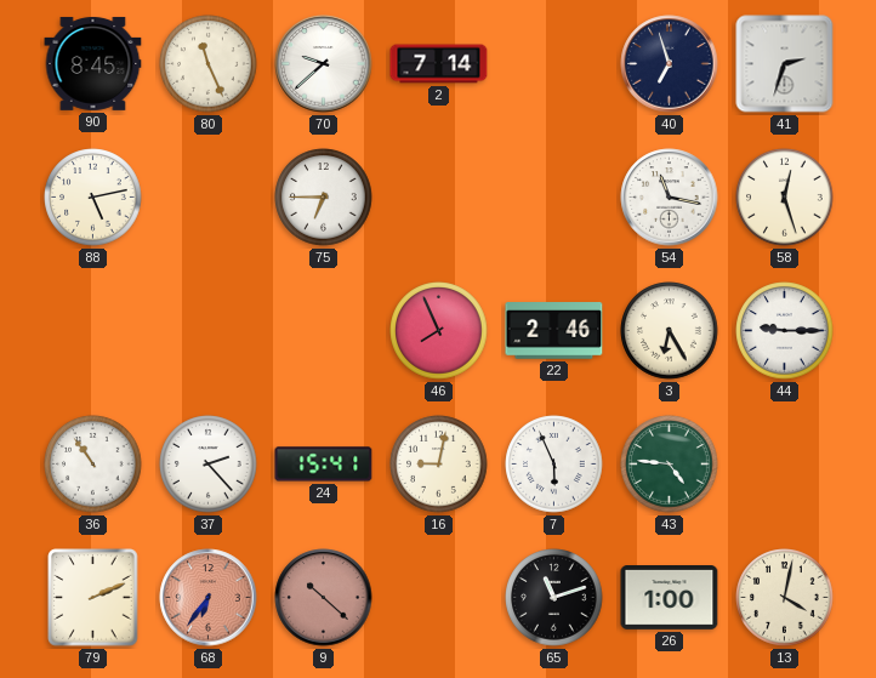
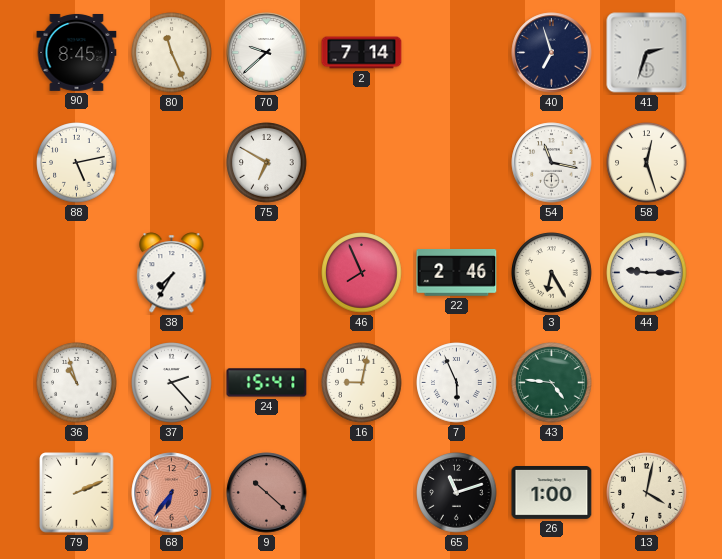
75: 6:45 -> 6:50 (267, 163)
38: none -> 7:35 (172, 273)
36: 10:54 -> 10:57 (77, 383)
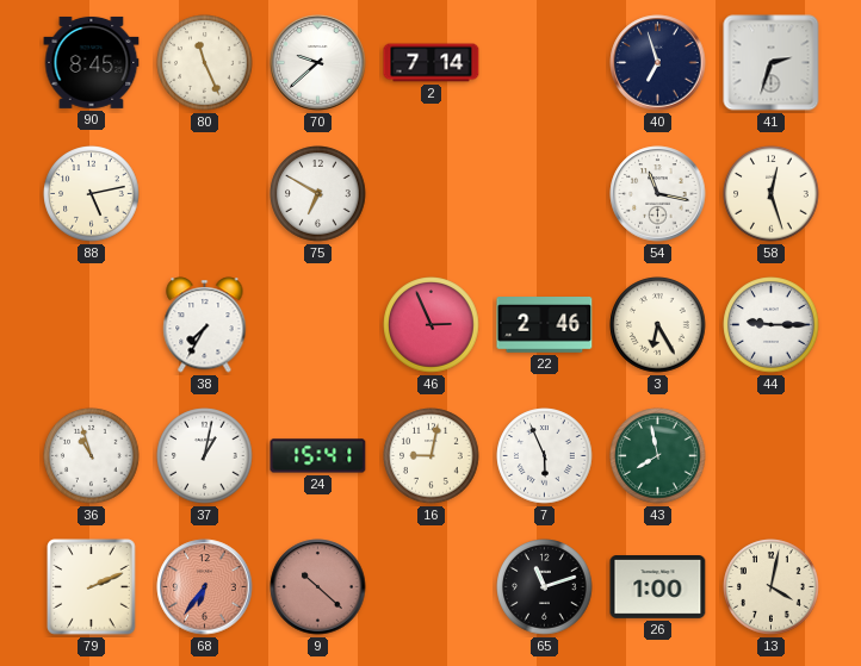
46: 7:56 -> 2:56 (432, 325)
37: 2:23 -> 1:02 (205, 456)
43: 4:46 -> 7:58 (658, 456)
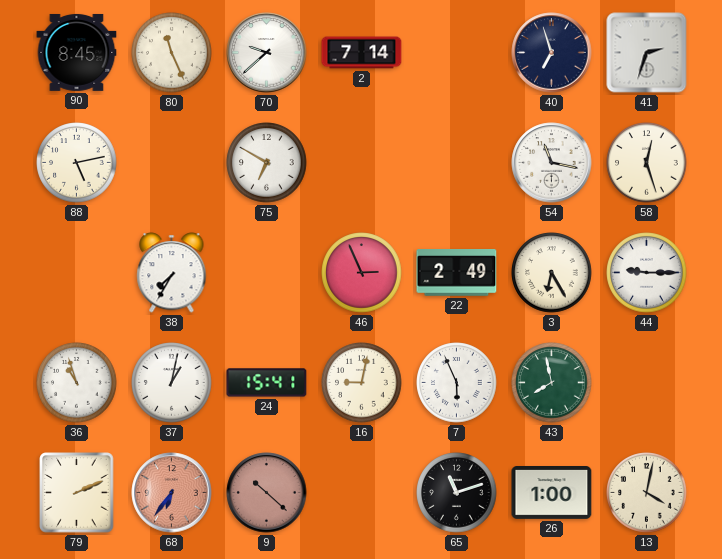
22: 2:46 -> 2:49 (457, 273)
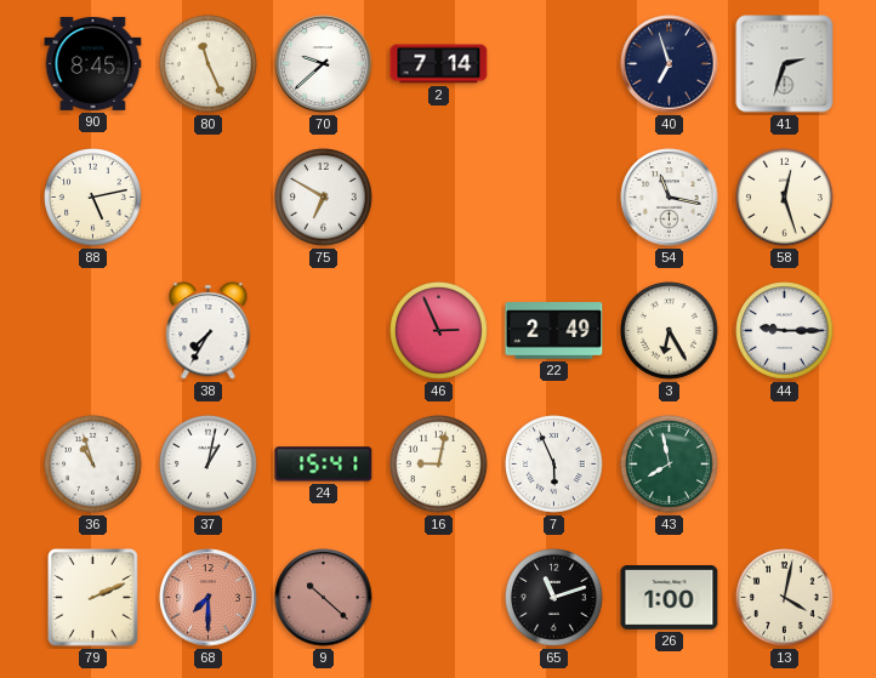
68: 6:36 -> 7:30 (209, 598)
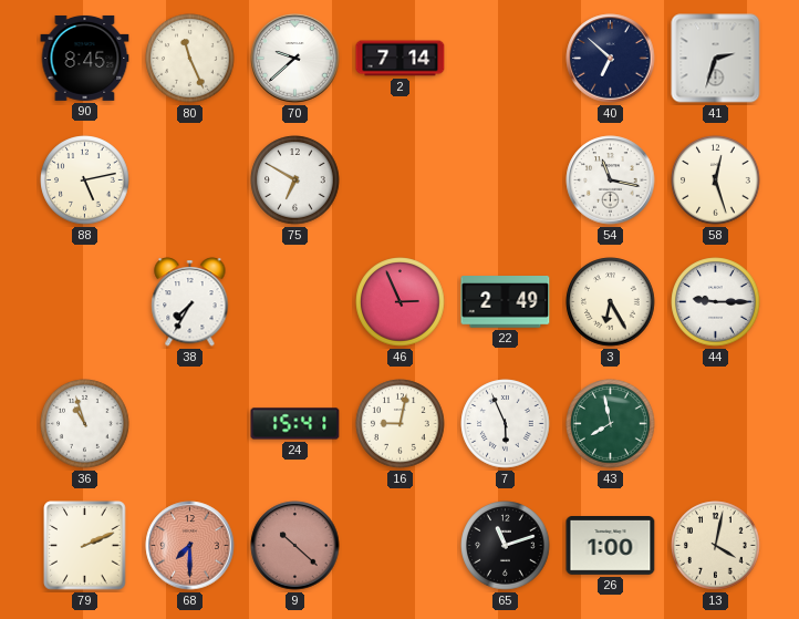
40: 6:57 -> 6:52 (611, 59)
37: 1:02 -> none (209, 465)
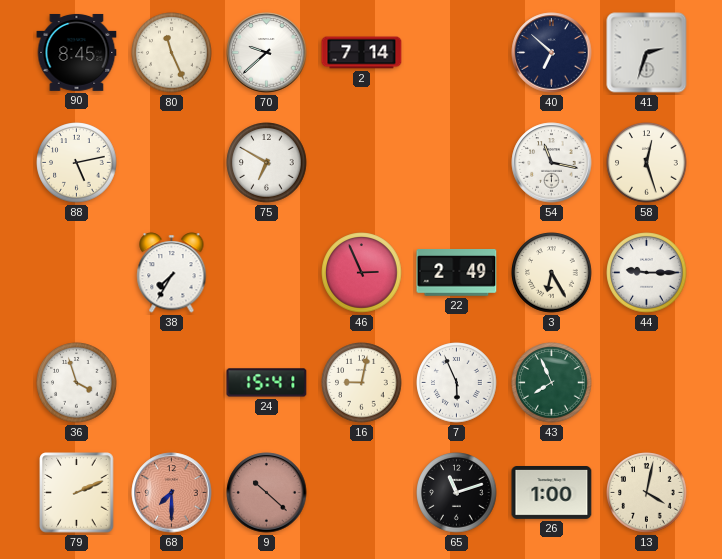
36: 10:57 -> 3:57 (77, 383)
43: 7:58 -> 7:56 (552, 383)
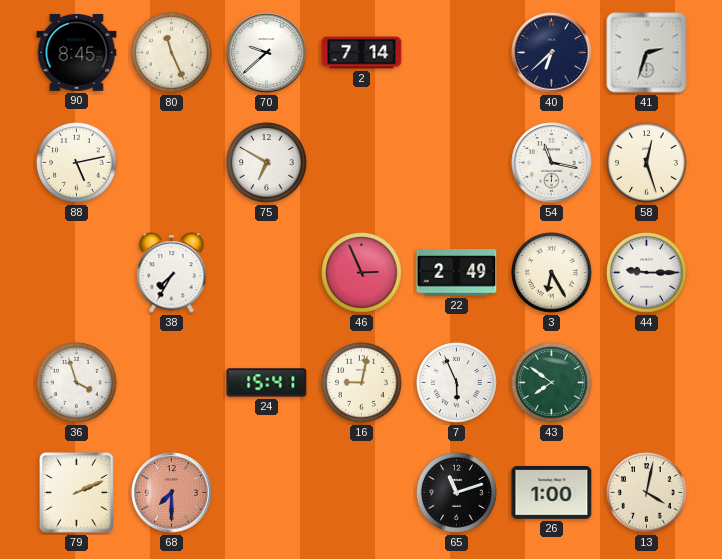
40: 6:52 -> 6:38 (552, 53)
43: 7:56 -> 7:51 (552, 383)
9: 10:22 -> none (267, 493)
